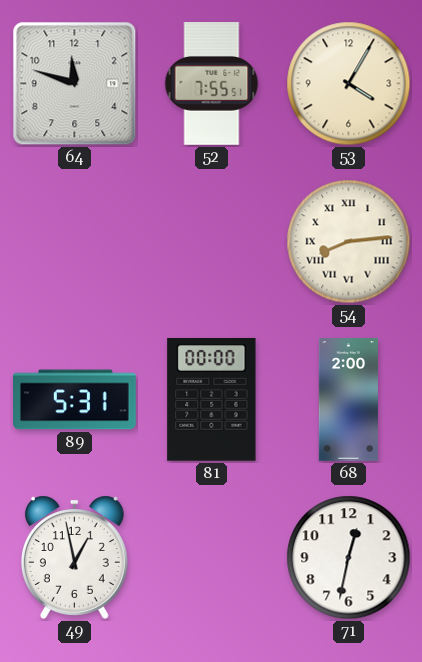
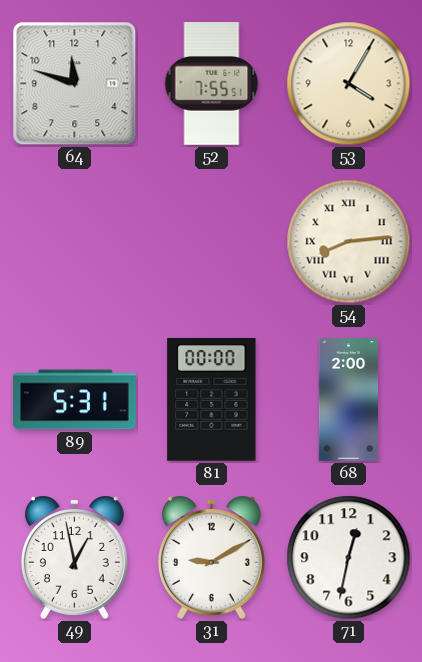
31: none -> 9:10 (211, 557)
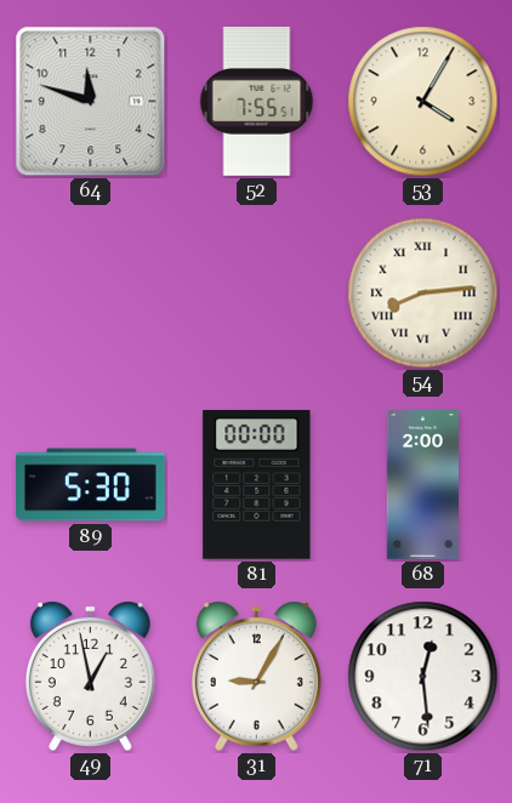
89: 5:31 -> 5:30 (91, 485)
31: 9:10 -> 9:05 (256, 676)
71: 12:32 -> 12:29 (423, 677)
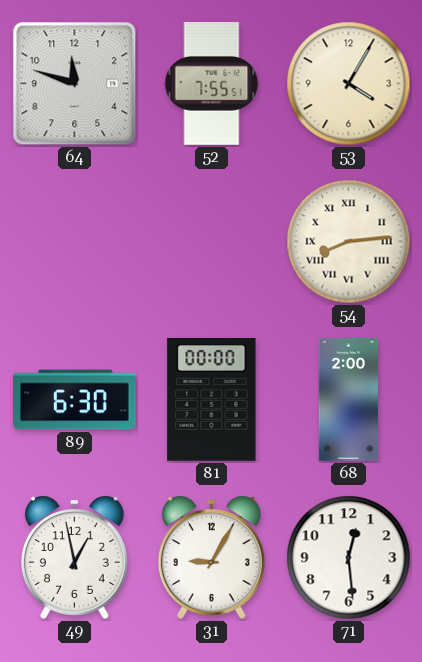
89: 5:30 -> 6:30 (75, 400)
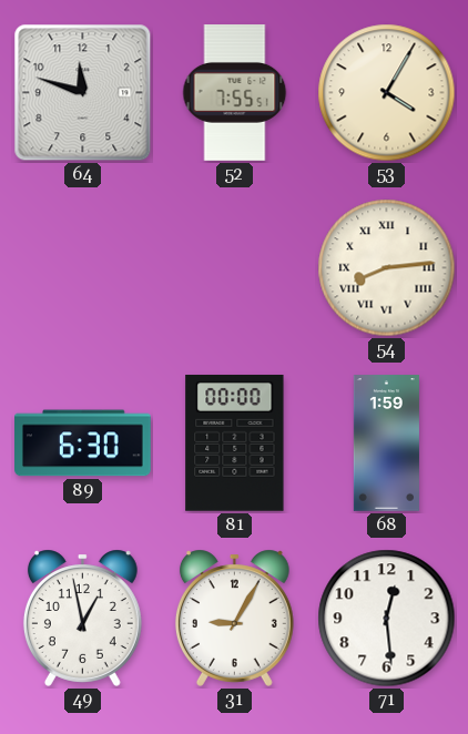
68: 2:00 -> 1:59 (386, 444)
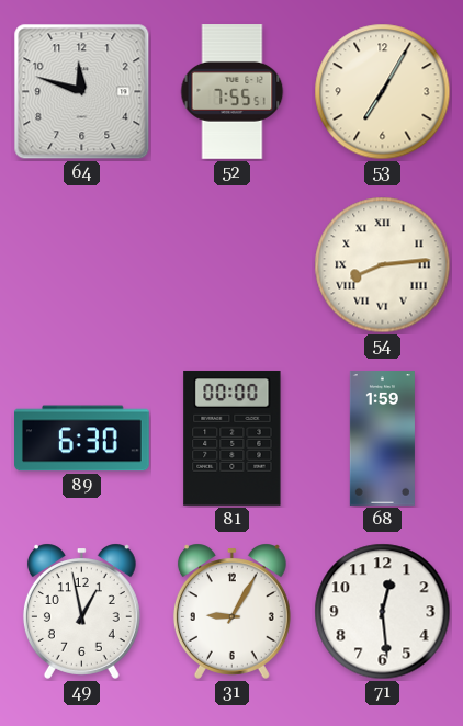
53: 4:05 -> 7:05 (383, 92)
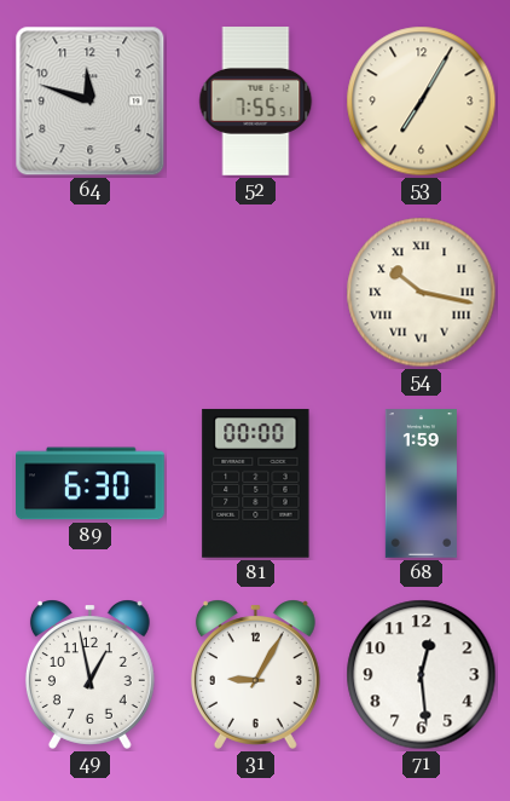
54: 8:14 -> 10:17 (422, 293)
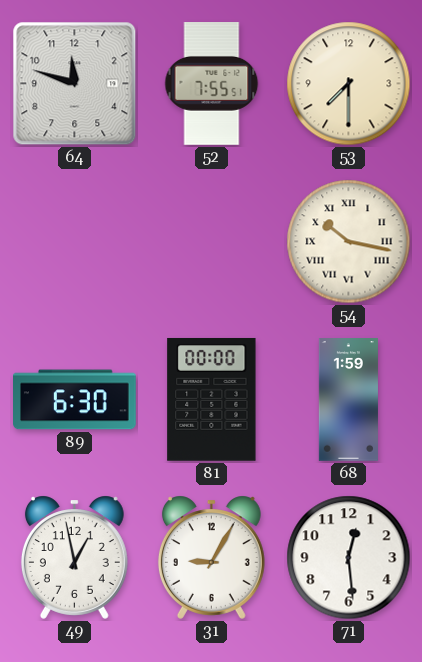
53: 7:05 -> 7:30 (349, 84)
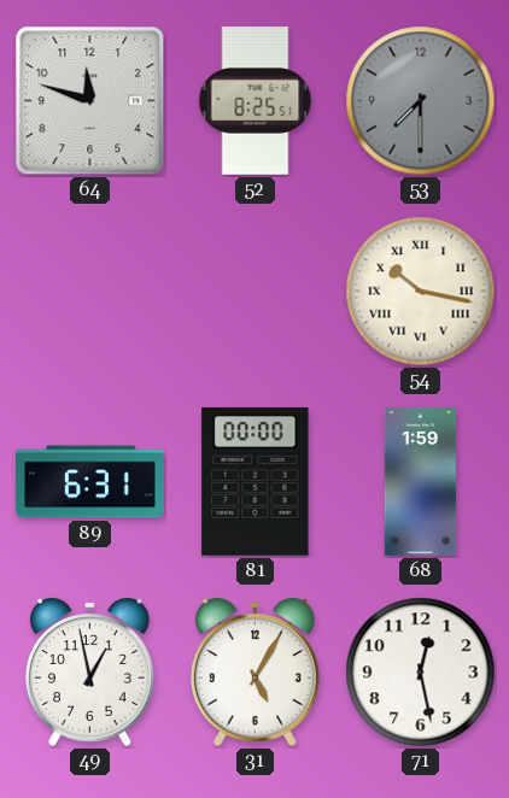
52: 7:55 -> 8:25 (256, 101)
53 dial: cream -> grey (421, 101)
89: 6:30 -> 6:31 (90, 482)
31: 9:05 -> 5:05 (255, 671)
71: 12:29 -> 12:28 (421, 673)
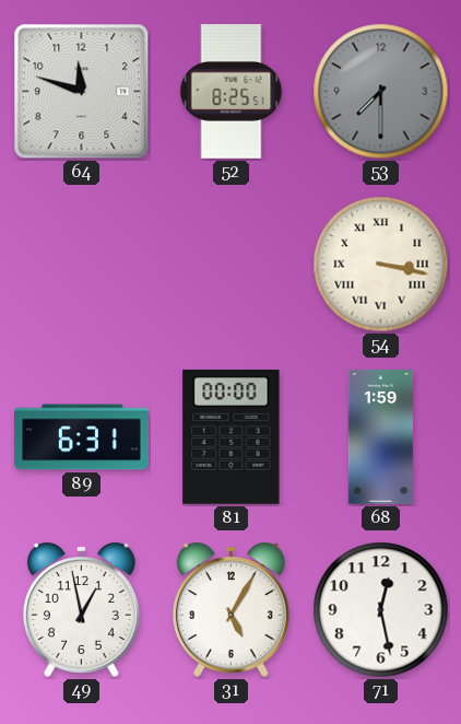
54: 10:17 -> 3:17 (381, 265)
